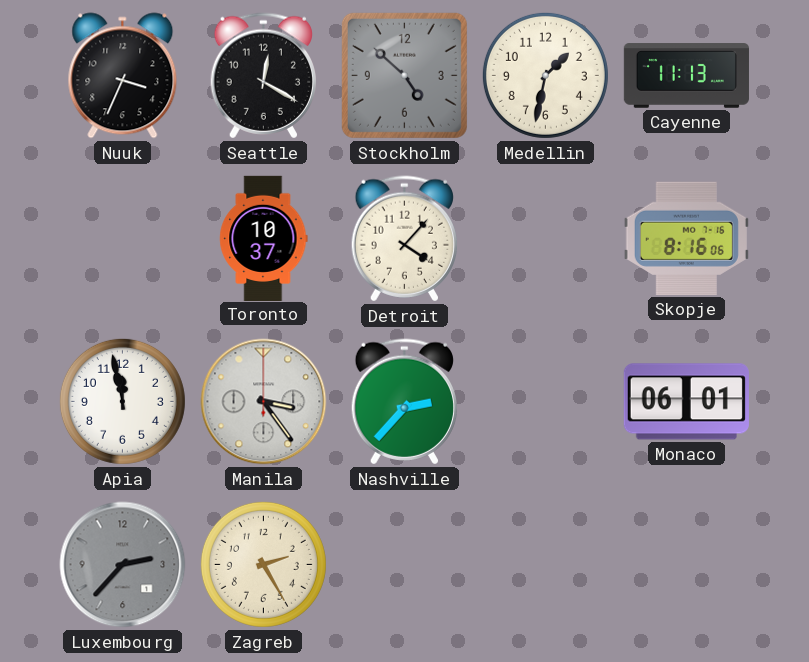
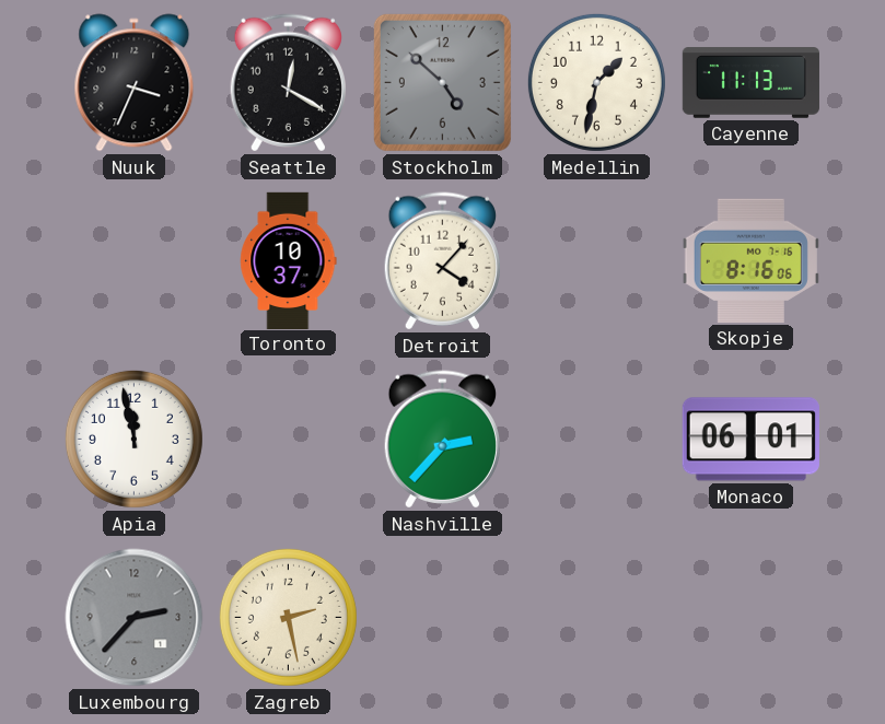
Manila: 3:24 -> none (264, 402)
Zagreb: 2:25 -> 2:28 (288, 617)
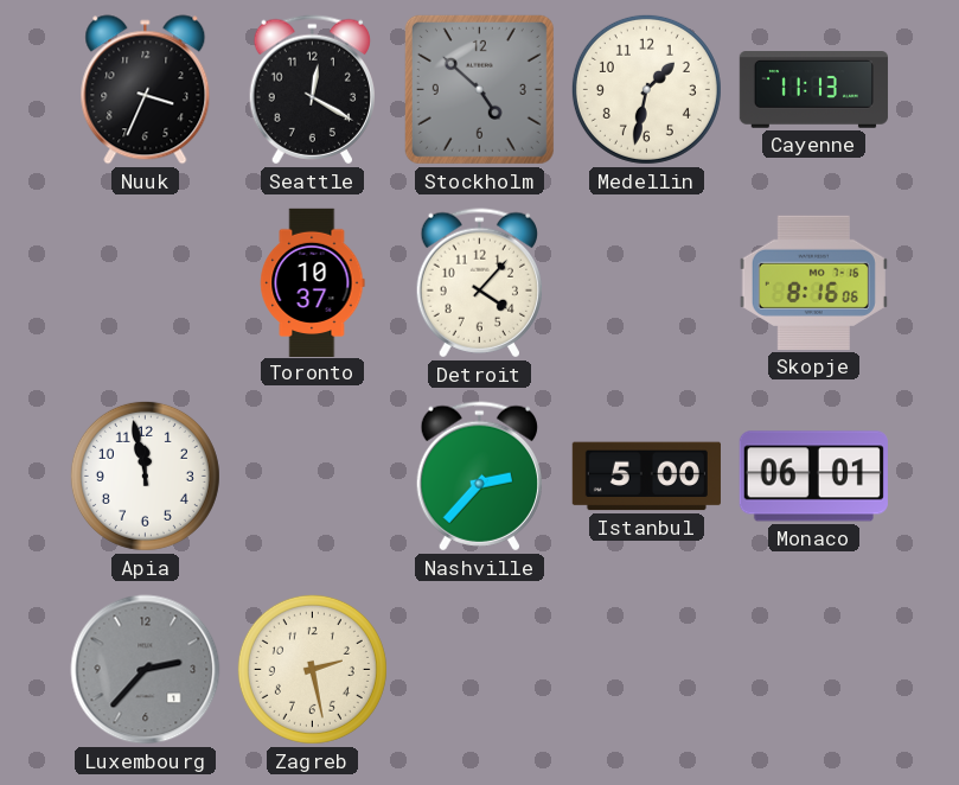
Istanbul: none -> 5:00 (646, 477)
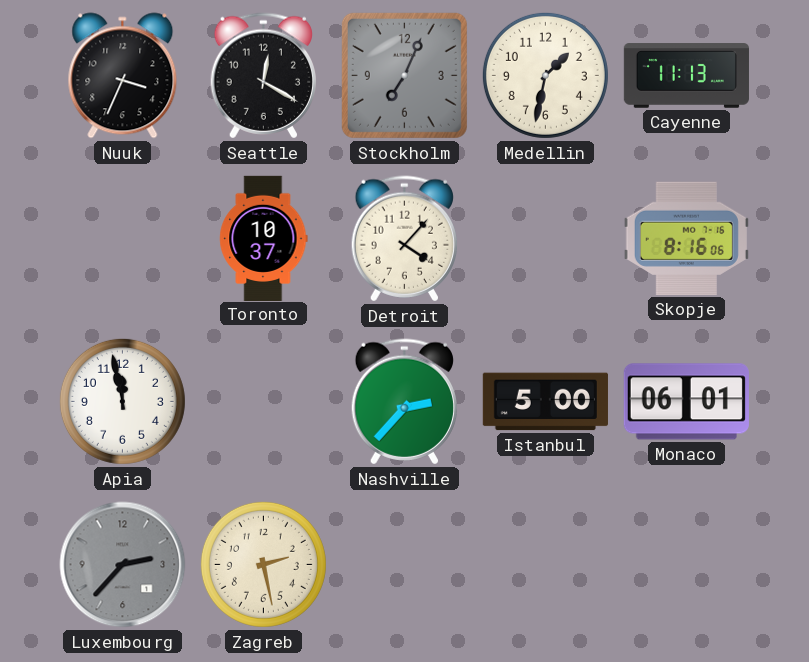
Stockholm: 4:52 -> 7:04 (404, 75)
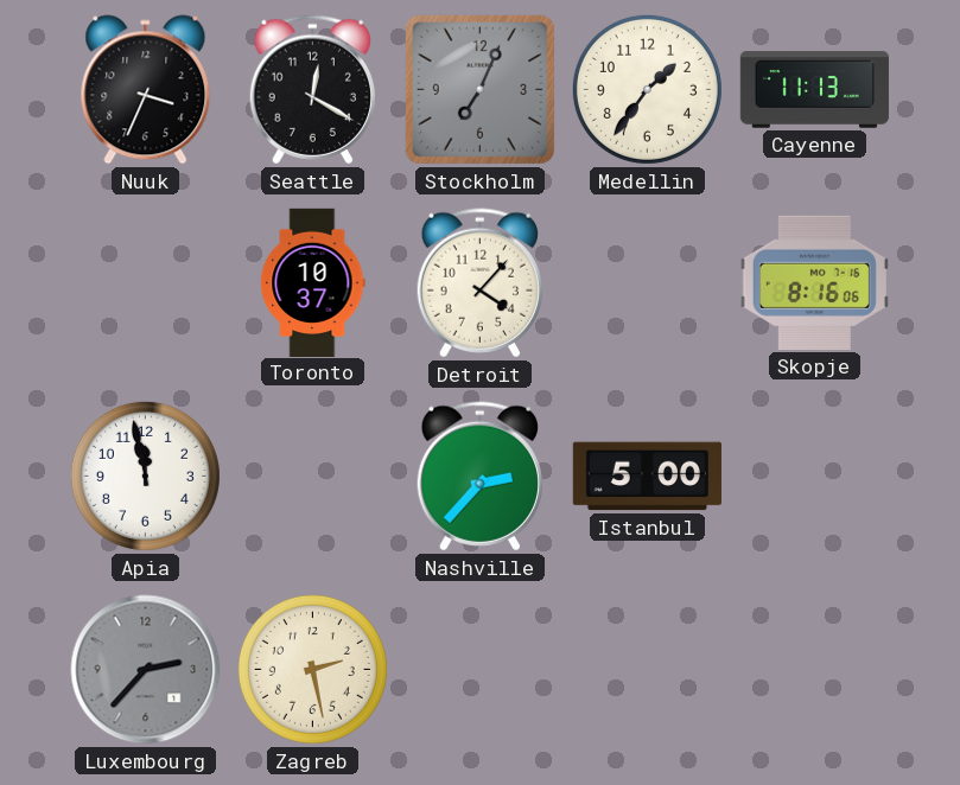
Medellin: 1:32 -> 1:36 (647, 89)
Monaco: 06:01 -> none (686, 402)
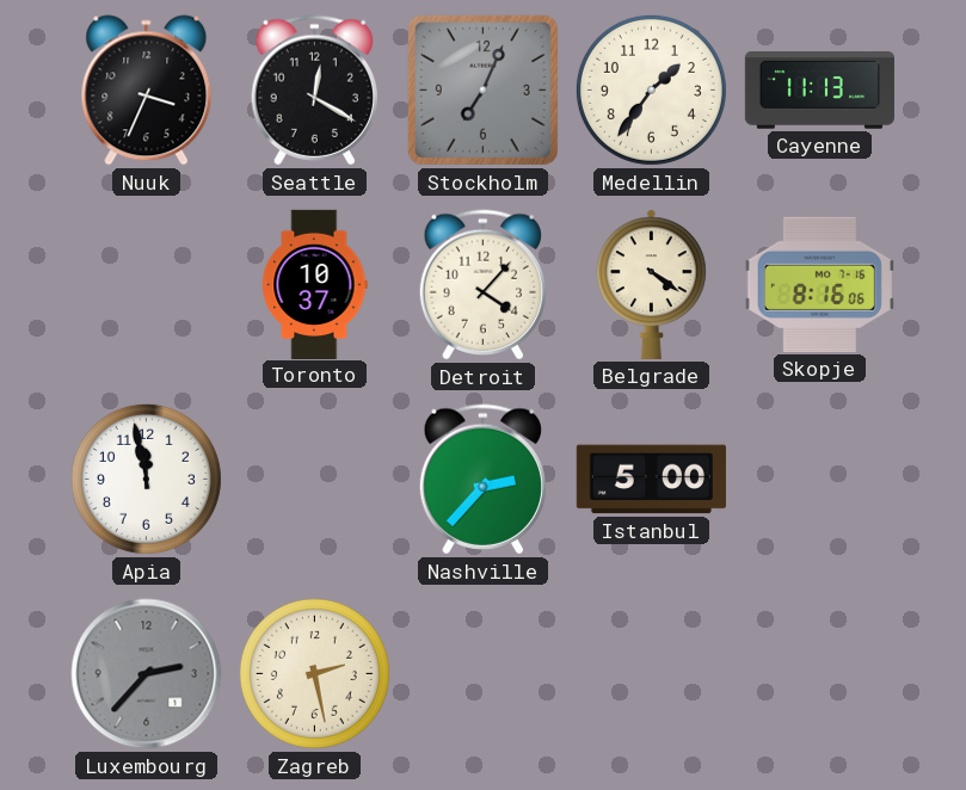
Belgrade: none -> 4:21 (652, 284)
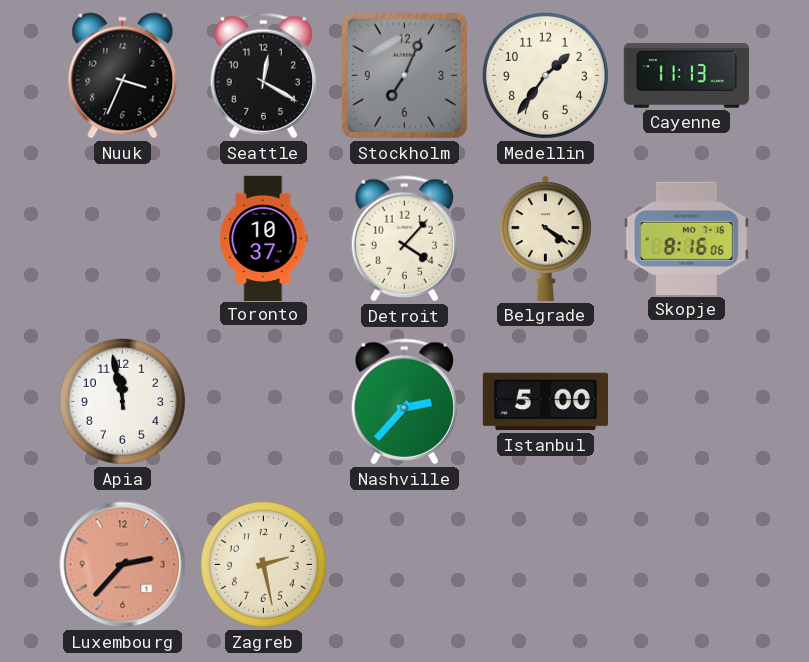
Luxembourg dial: grey -> salmon (123, 565)
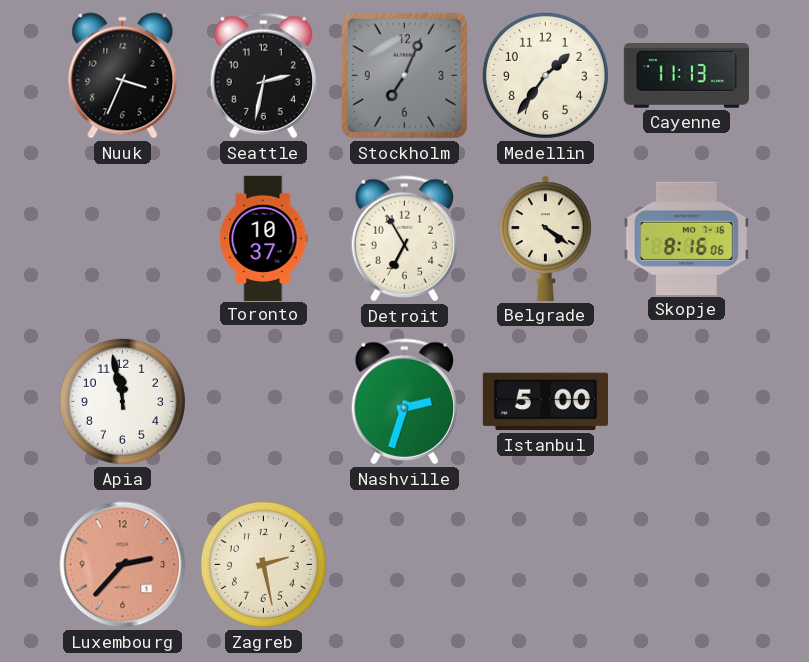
Seattle: 12:20 -> 2:32 (263, 76)
Detroit: 4:07 -> 6:55 (404, 239)
Nashville: 2:37 -> 2:33 (404, 402)
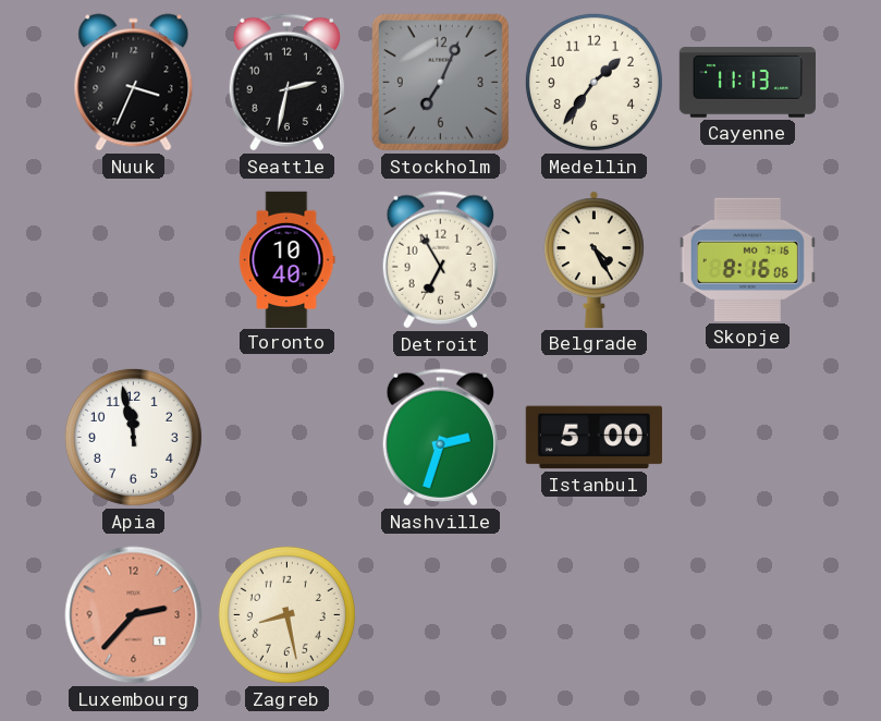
Toronto: 10:37 -> 10:40 (287, 259)
Belgrade: 4:21 -> 4:25 (595, 259)
Zagreb: 2:28 -> 8:28 (286, 614)
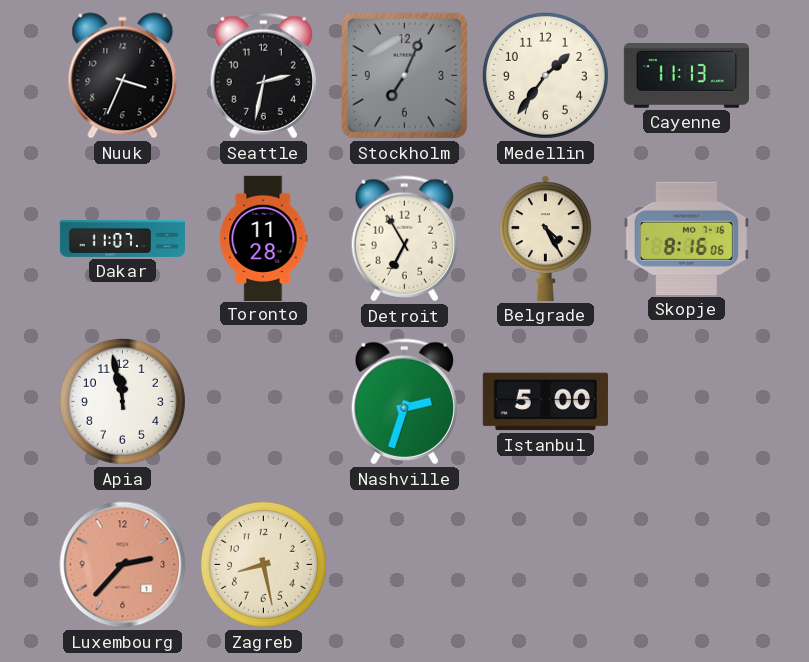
Dakar: none -> 11:07 (123, 238)
Toronto: 10:40 -> 11:28 (264, 238)
